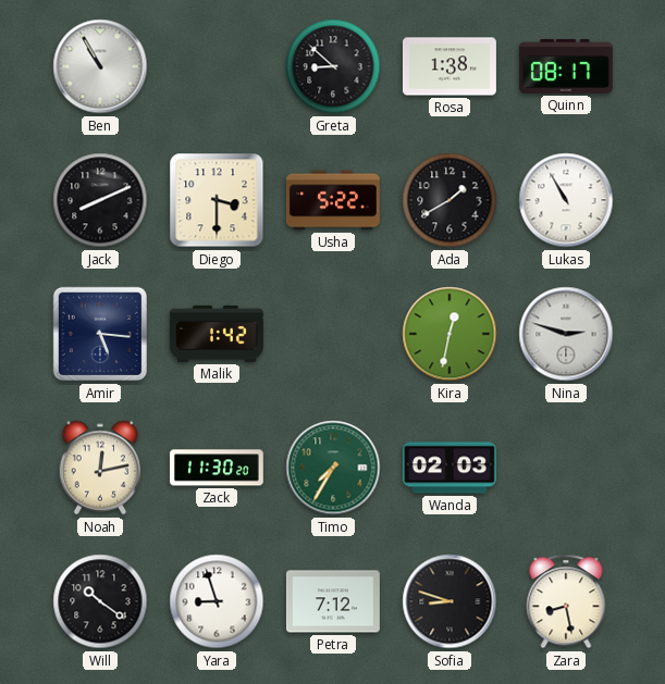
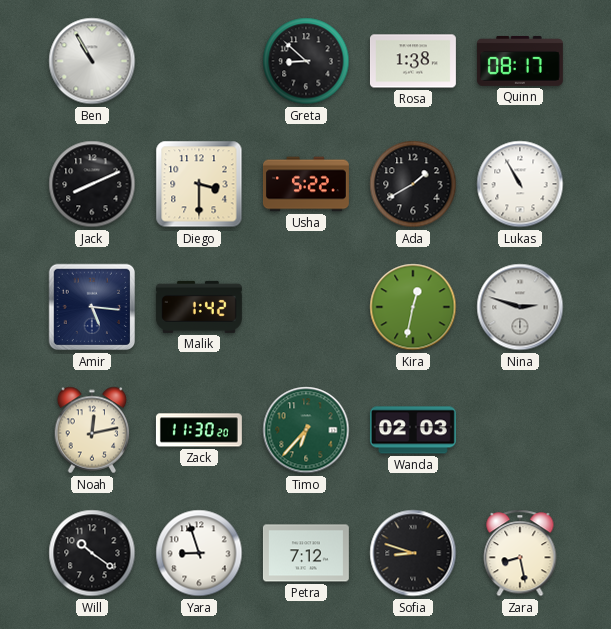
Timo: 7:35 -> 6:37 (306, 430)
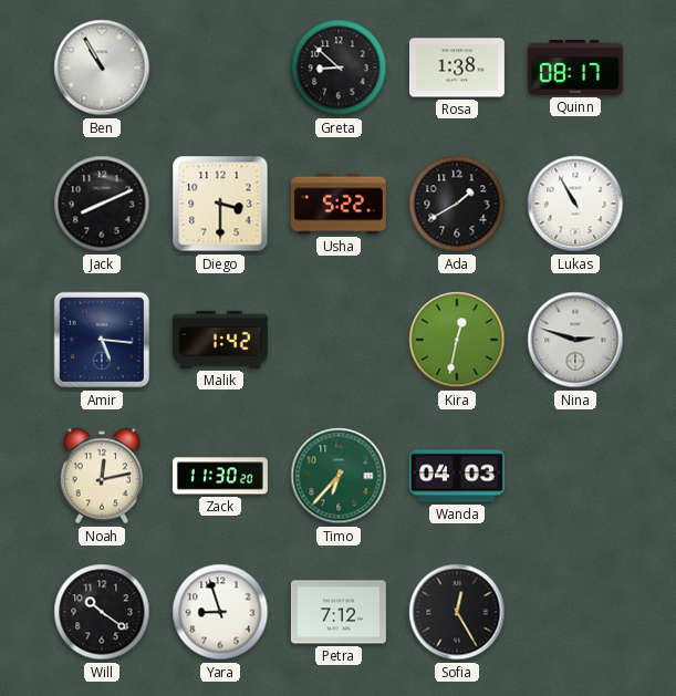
Wanda: 02:03 -> 04:03 (457, 476)
Sofia: 8:48 -> 12:25 (457, 612)
Zara: 8:28 -> none (520, 553)
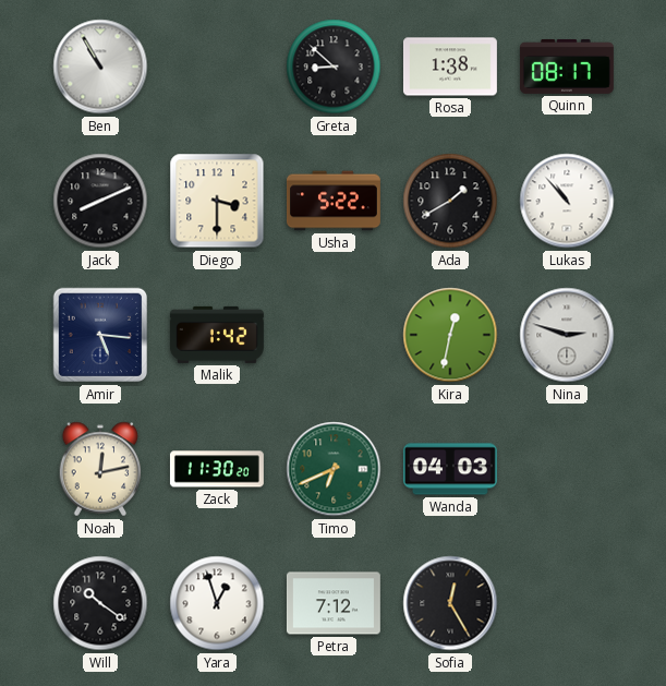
Lukas: 10:55 -> 10:53 (567, 201)
Timo: 6:37 -> 6:41 (334, 469)
Yara: 8:57 -> 12:57 (217, 603)
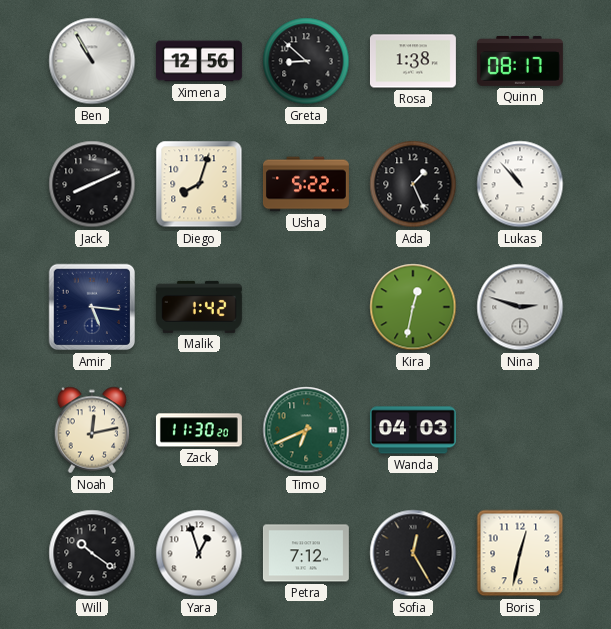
Ximena: none -> 12:56 (199, 61)
Diego: 3:30 -> 8:03 (199, 184)
Ada: 1:40 -> 1:26 (413, 184)
Boris: none -> 12:32 (520, 553)
